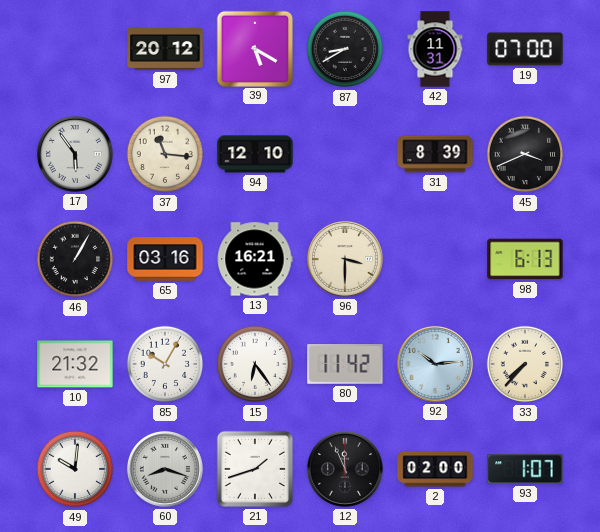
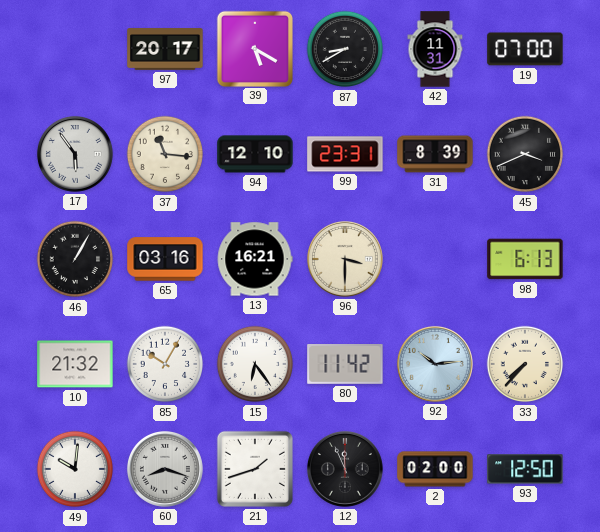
97: 20:12 -> 20:17 (165, 49)
99: none -> 23:31 (345, 154)
93: 1:07 -> 12:50 (525, 469)
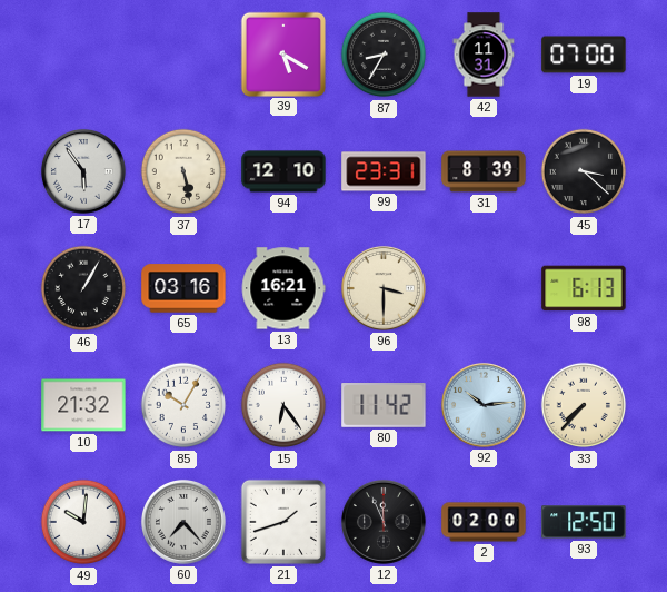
97: 20:17 -> none (165, 49)
87: 8:40 -> 8:35 (384, 55)
37: 11:16 -> 5:28 (183, 171)
45: 3:41 -> 3:22 (584, 171)
60: 8:18 -> 7:23 (183, 522)
